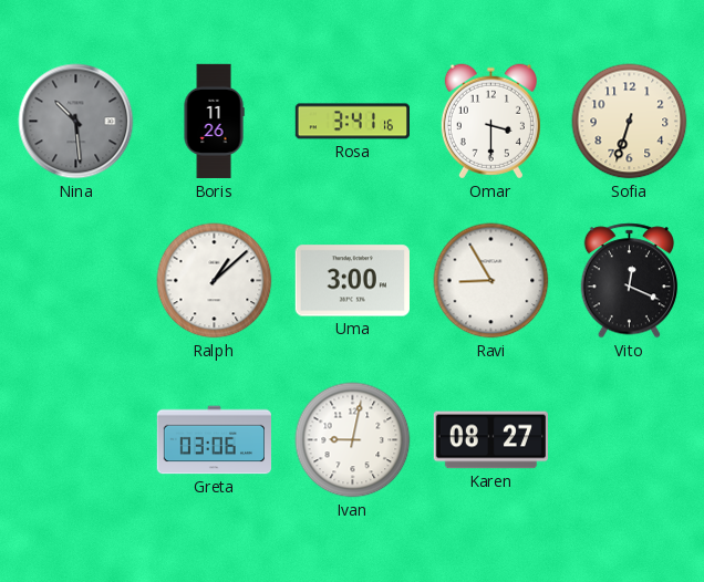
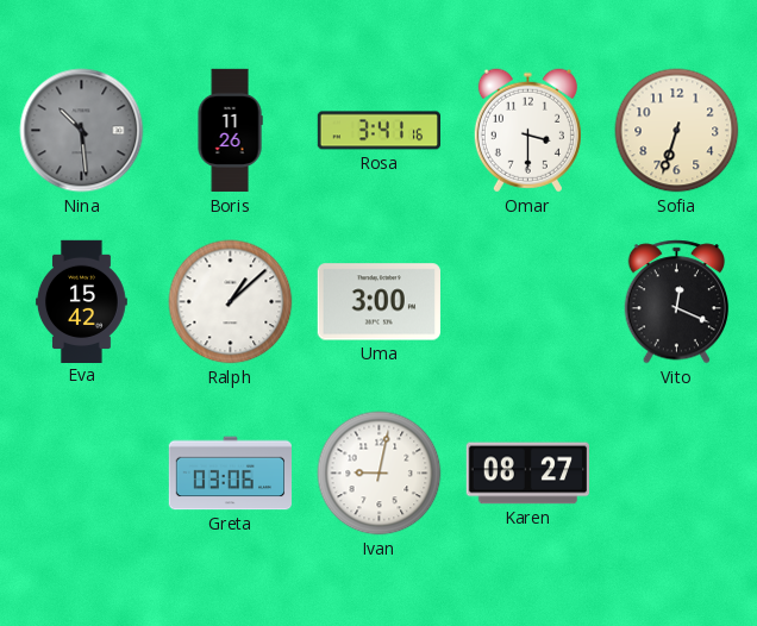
Eva: none -> 15:42 (81, 301)
Ravi: 8:55 -> none (491, 281)
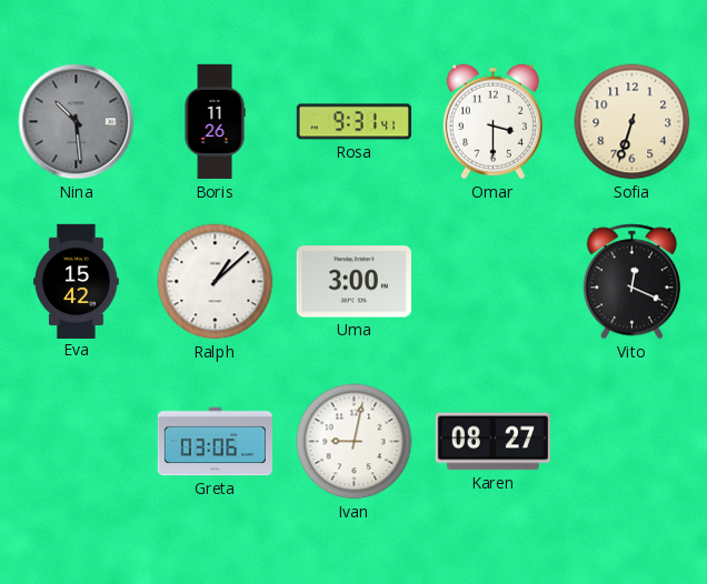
Rosa: 3:41 -> 9:31 (353, 122)
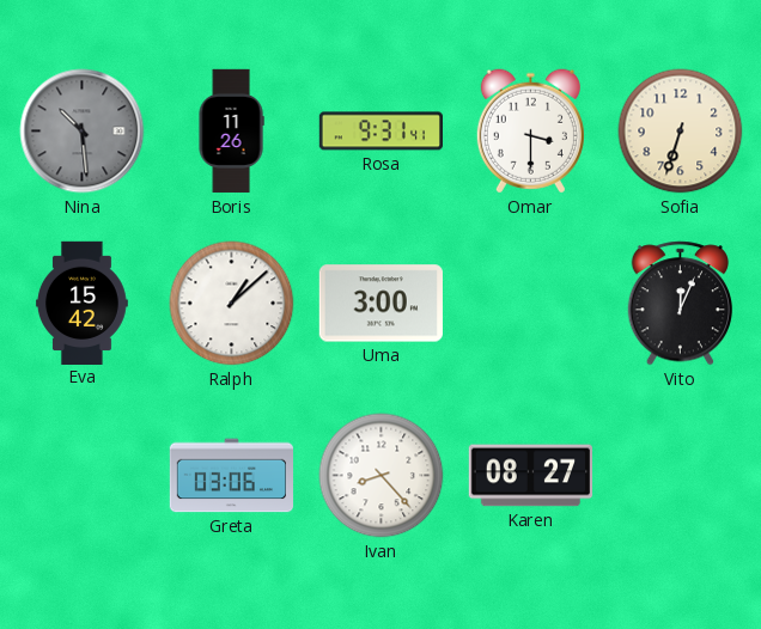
Vito: 12:19 -> 12:04 (681, 304)
Ivan: 9:02 -> 8:23 (382, 476)
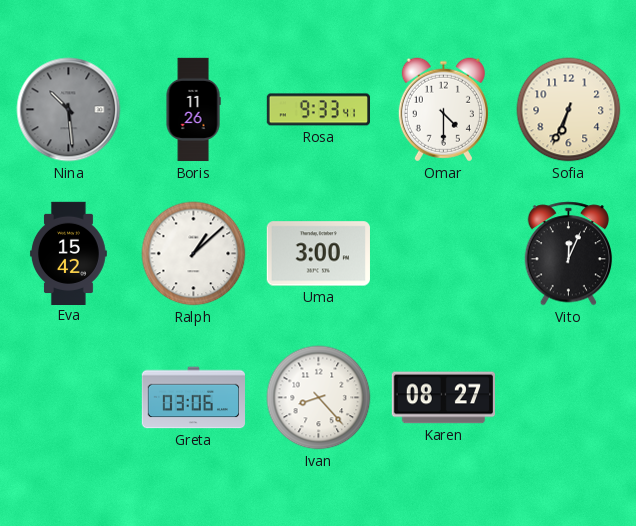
Rosa: 9:31 -> 9:33 (318, 110)
Omar: 3:30 -> 4:30 (443, 110)
Sofia: 6:33 -> 6:34 (569, 110)
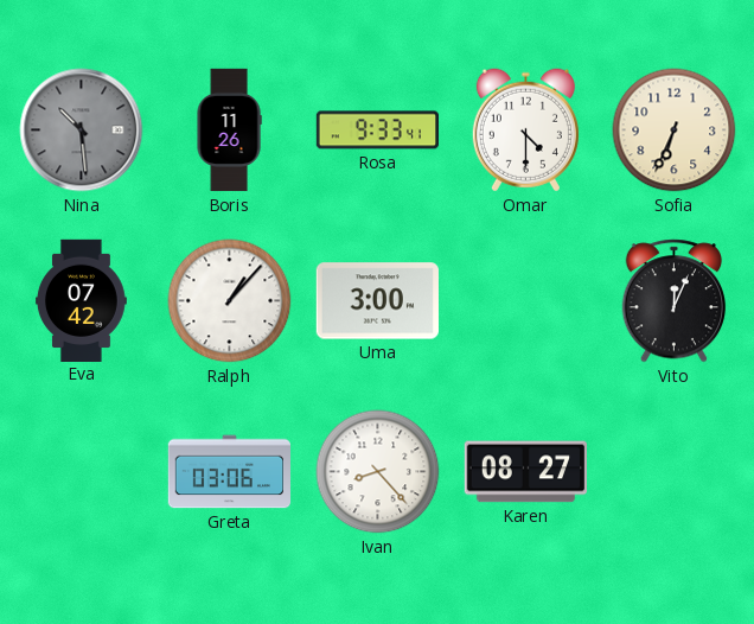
Eva: 15:42 -> 07:42 (81, 300)
Ralph: 1:08 -> 1:07 (230, 301)
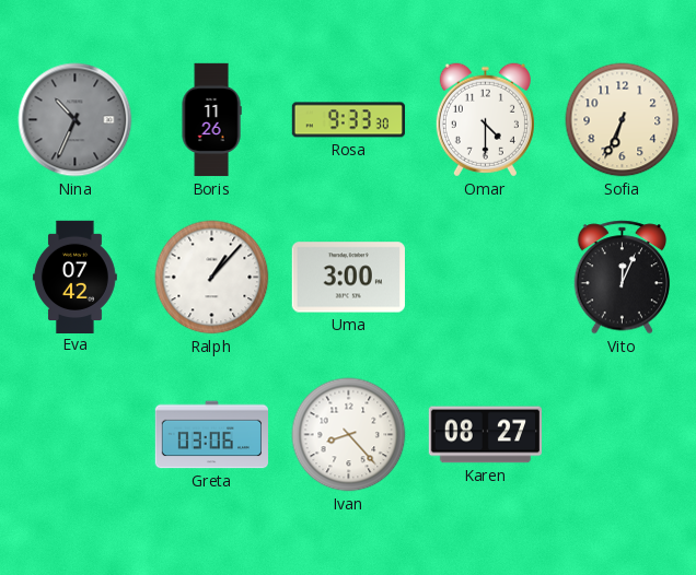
Nina: 10:29 -> 10:34 (76, 120)
Rosa: 9:33:41 -> 9:33:30 (348, 120)
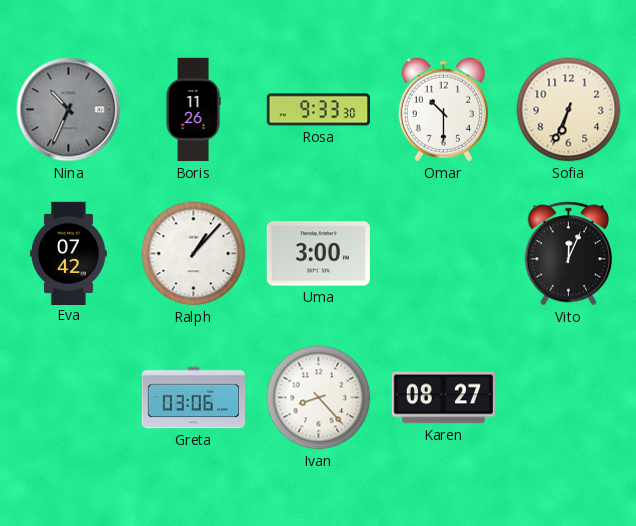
Omar: 4:30 -> 10:30 (443, 110)
